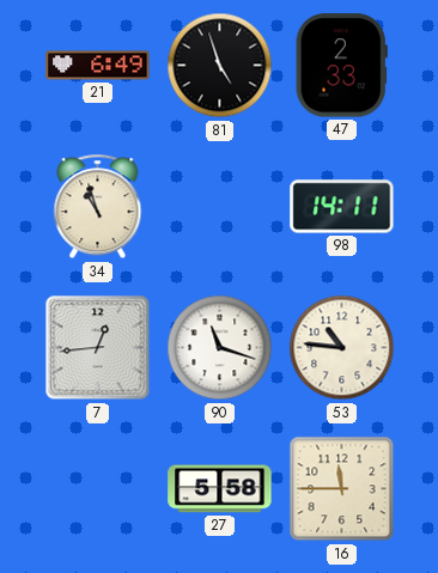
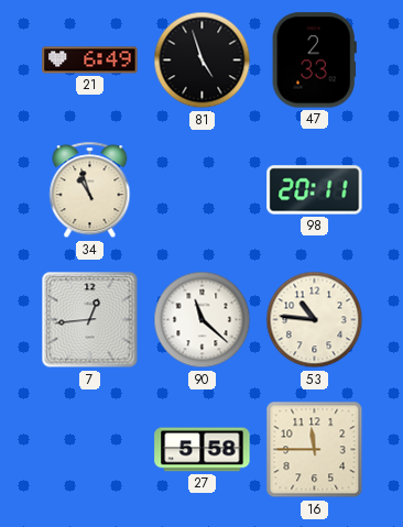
98: 14:11 -> 20:11 (315, 190)
90: 11:18 -> 11:22 (203, 320)
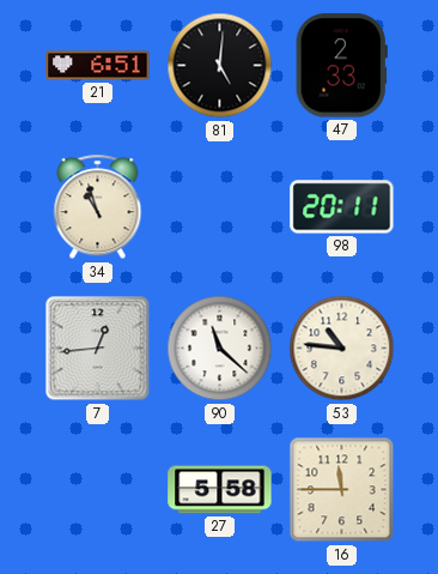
21: 6:49 -> 6:51 (98, 66)
81: 4:57 -> 5:01 (220, 66)
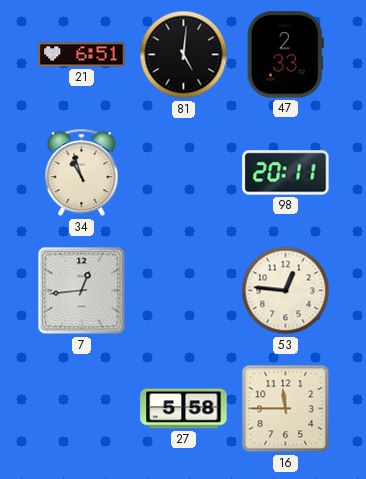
90: 11:22 -> none (220, 349)
53: 10:46 -> 12:46 (286, 291)
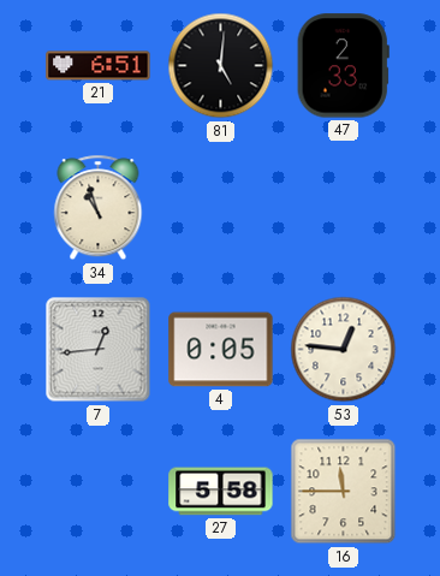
98: 20:11 -> none (286, 173)
4: none -> 0:05 (221, 350)
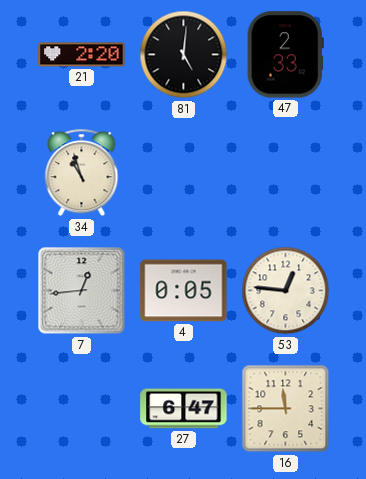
21: 6:51 -> 2:20 (82, 55)
27: 5:58 -> 6:47 (184, 409)
